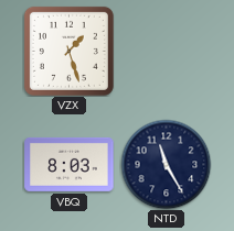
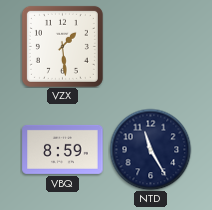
VZX: 1:27 -> 1:29 (62, 46)
VBQ: 8:03 -> 8:59 (63, 149)
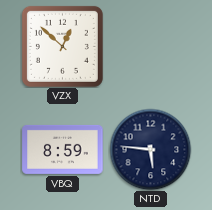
VZX: 1:29 -> 12:52 (62, 46)
NTD: 11:25 -> 5:46 (150, 149)
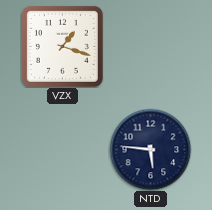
VZX: 12:52 -> 1:18 (62, 46)
VBQ: 8:59 -> none (63, 149)
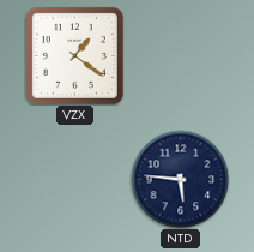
VZX: 1:18 -> 1:21 (74, 55)
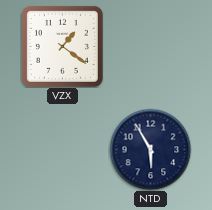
NTD: 5:46 -> 5:55 (150, 149)
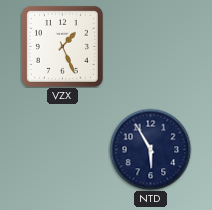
VZX: 1:21 -> 1:26 (62, 46)
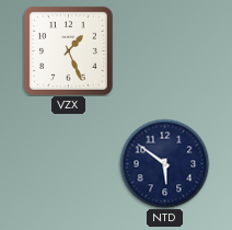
NTD: 5:55 -> 5:51 (164, 163)
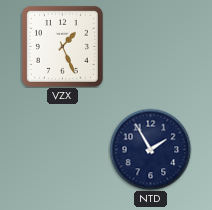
NTD: 5:51 -> 1:55 (150, 149)
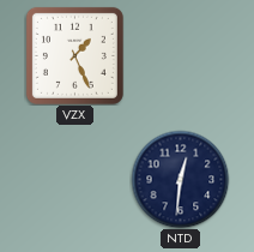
NTD: 1:55 -> 12:31 (180, 179)
